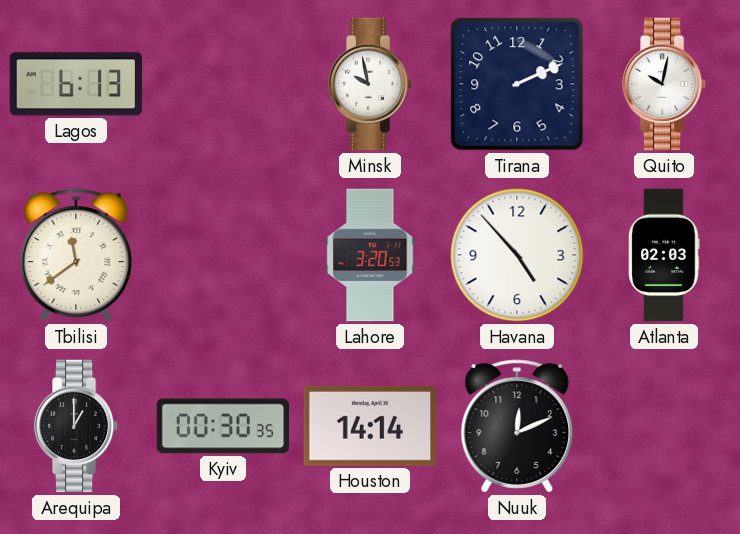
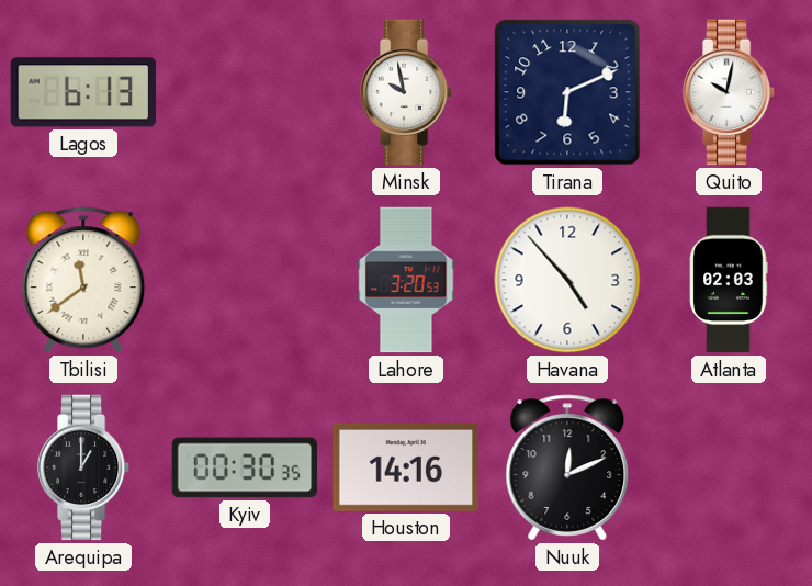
Tirana: 2:11 -> 6:11 (567, 92)
Houston: 14:14 -> 14:16 (406, 467)
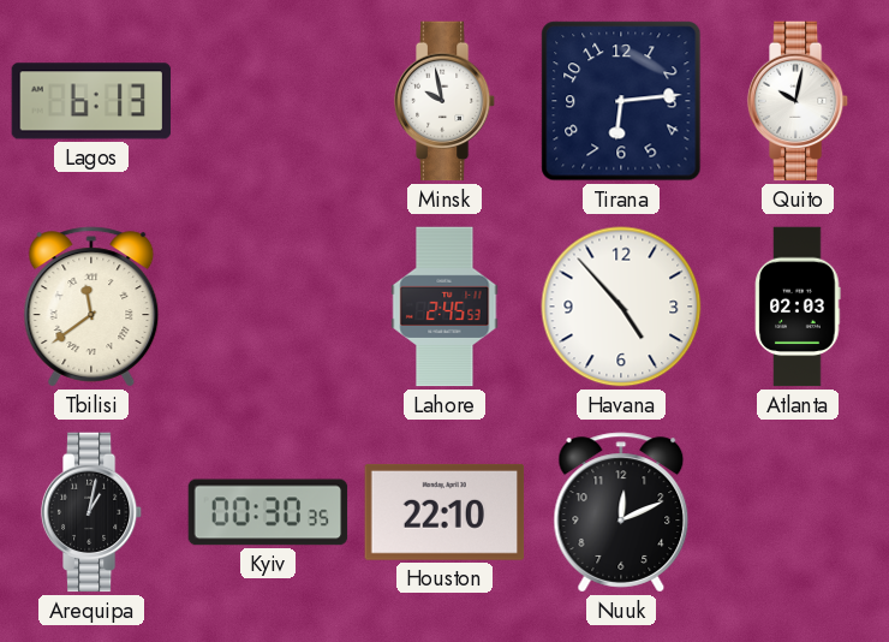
Tirana: 6:11 -> 6:14 (621, 101)
Lahore: 3:20 -> 2:45 (444, 307)
Arequipa: 1:00 -> 1:02 (91, 512)
Houston: 14:16 -> 22:10 (444, 512)
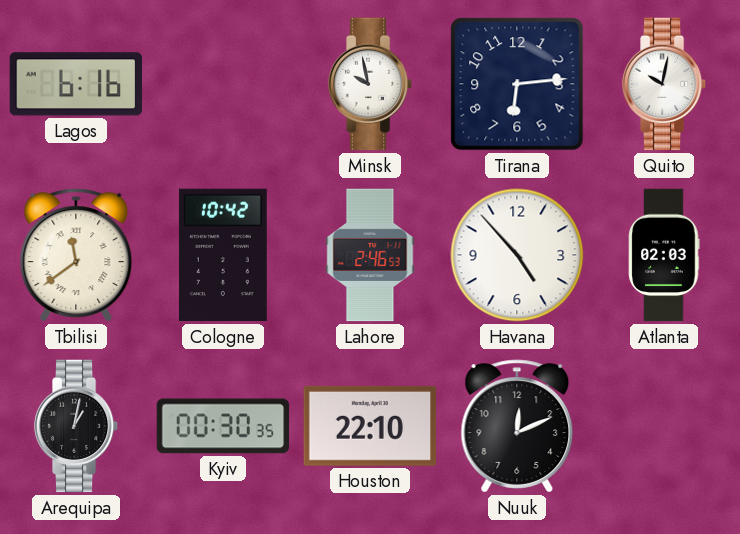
Lagos: 6:13 -> 6:16 (76, 84)
Cologne: none -> 10:42 (223, 255)
Lahore: 2:45 -> 2:46 (370, 255)
